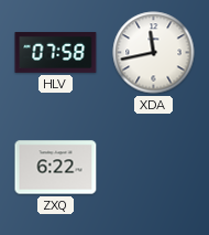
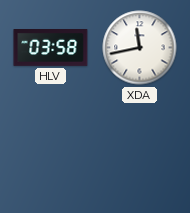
HLV: 07:58 -> 03:58 (51, 48)
ZXQ: 6:22 -> none (56, 168)
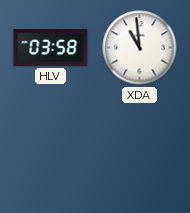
XDA: 11:43 -> 10:59 (140, 48)
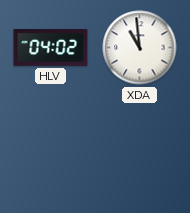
HLV: 03:58 -> 04:02 (51, 48)
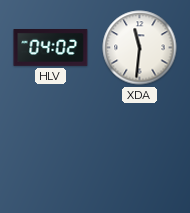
XDA: 10:59 -> 11:31 (140, 48)
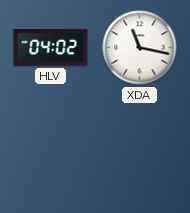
XDA: 11:31 -> 11:17 (140, 48)
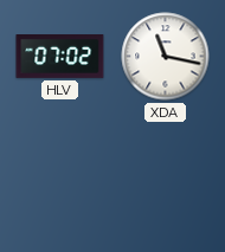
HLV: 04:02 -> 07:02 (60, 57)
